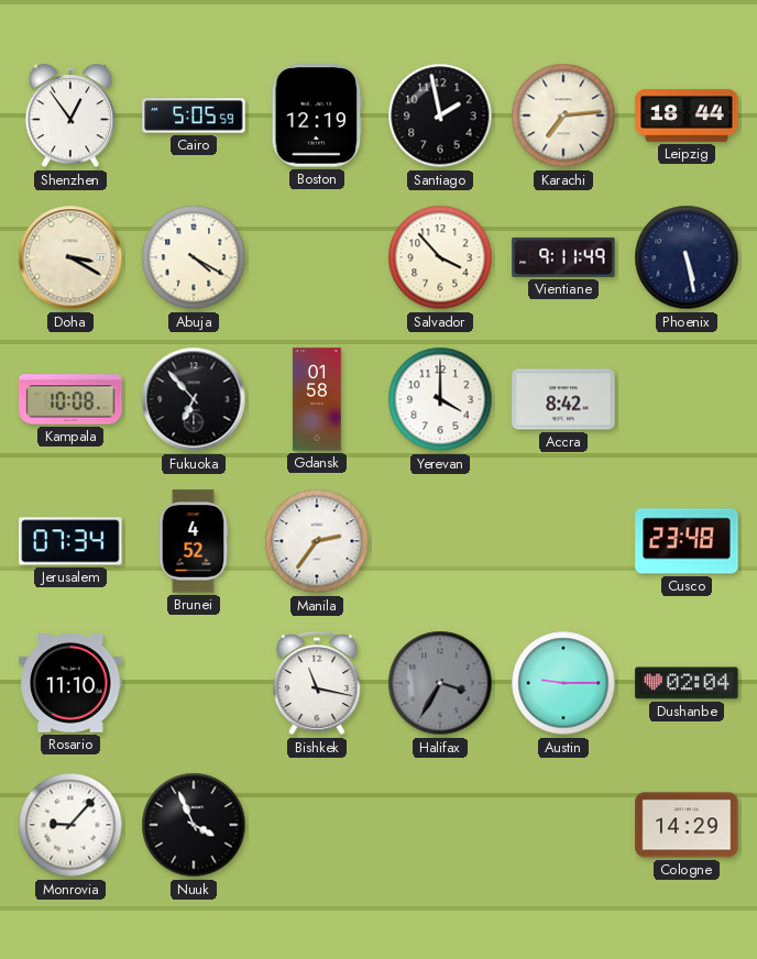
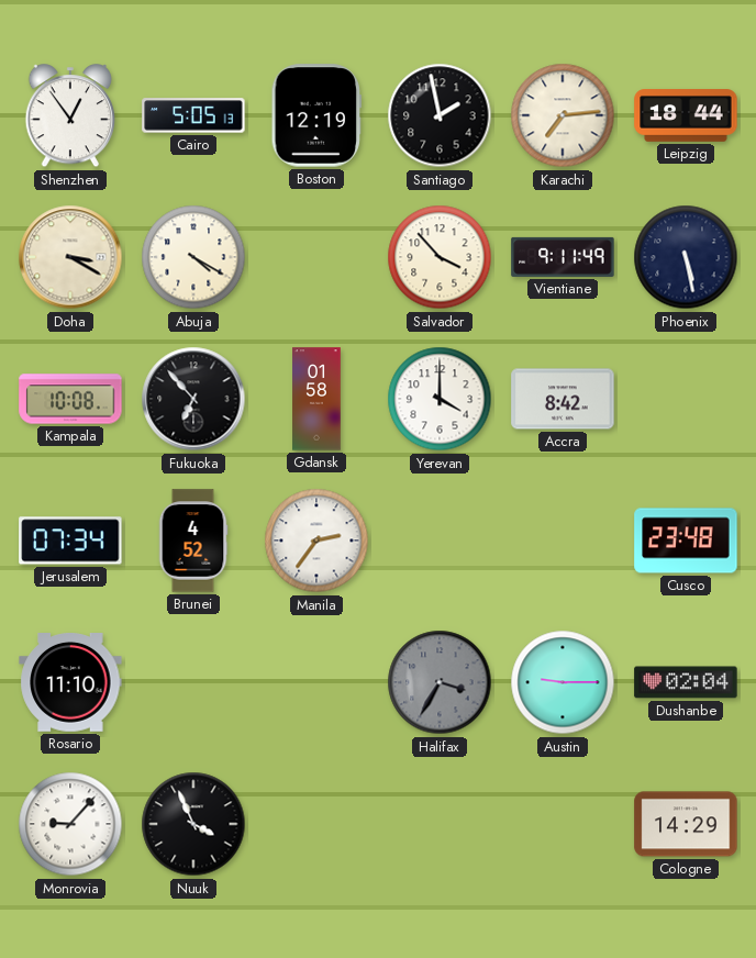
Cairo: 5:05:59 -> 5:05:13 (193, 115)
Bishkek: 11:17 -> none (317, 684)
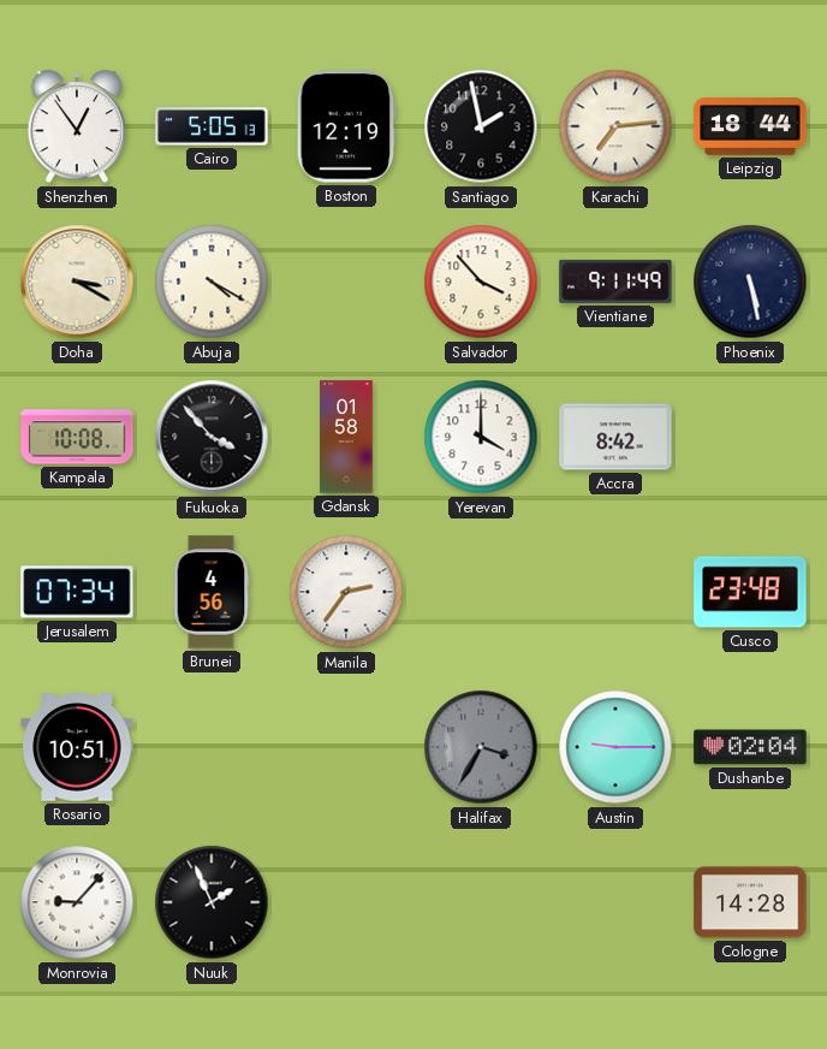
Fukuoka: 6:53 -> 3:53 (212, 437)
Brunei: 4:52 -> 4:56 (212, 592)
Rosario: 11:10 -> 10:51 (77, 748)
Nuuk: 3:56 -> 1:56 (212, 902)
Cologne: 14:29 -> 14:28 (750, 902)
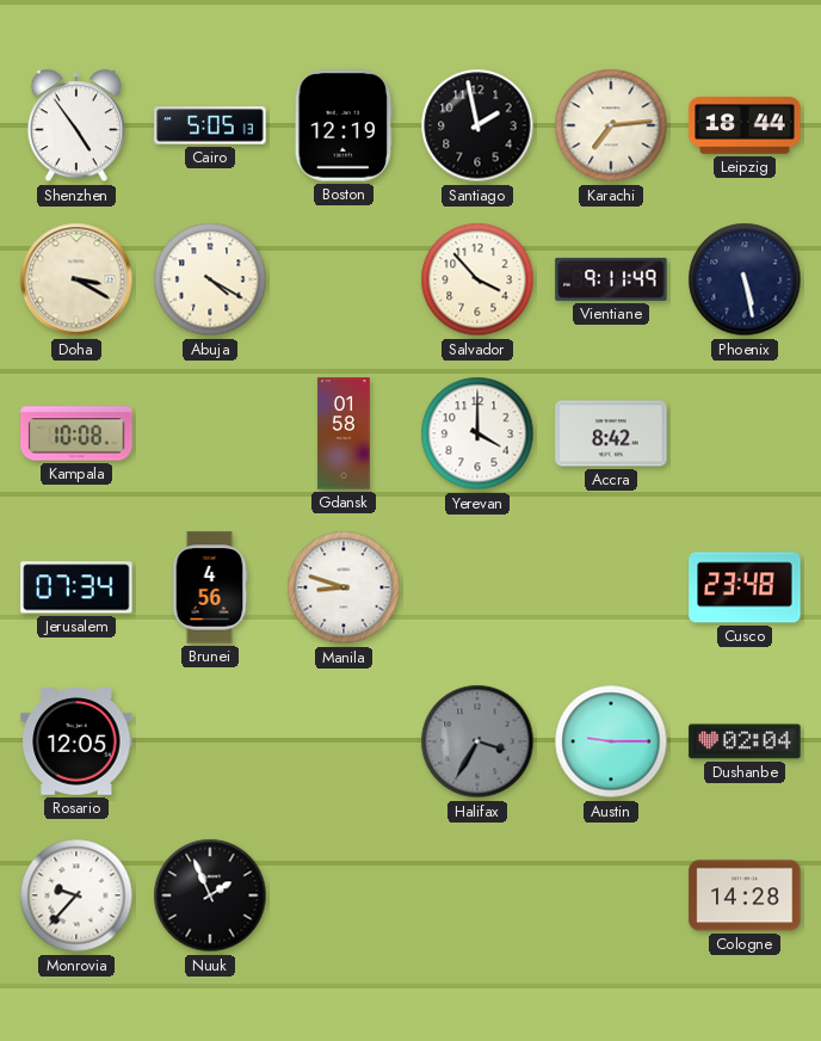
Shenzhen: 12:54 -> 4:54 (76, 127)
Fukuoka: 3:53 -> none (212, 437)
Manila: 2:36 -> 8:48 (344, 587)
Rosario: 10:51 -> 12:05 (76, 743)
Monrovia: 9:07 -> 9:37 (76, 895)
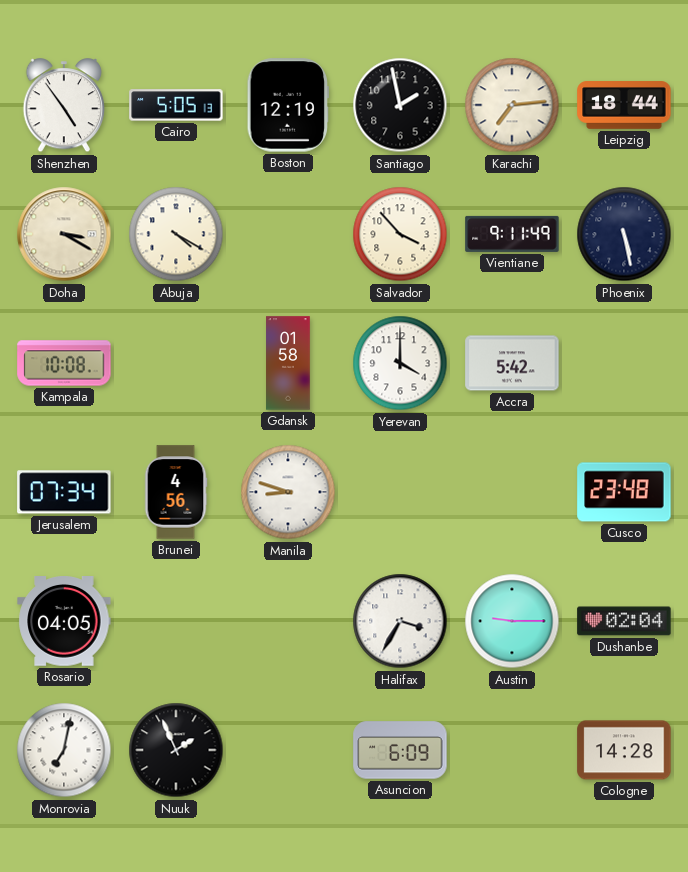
Accra: 8:42 -> 5:42 (512, 363)
Rosario: 12:05 -> 04:05 (64, 622)
Halifax dial: grey -> white (400, 621)
Monrovia: 9:37 -> 7:02 (64, 750)
Asuncion: none -> 6:09 (400, 750)
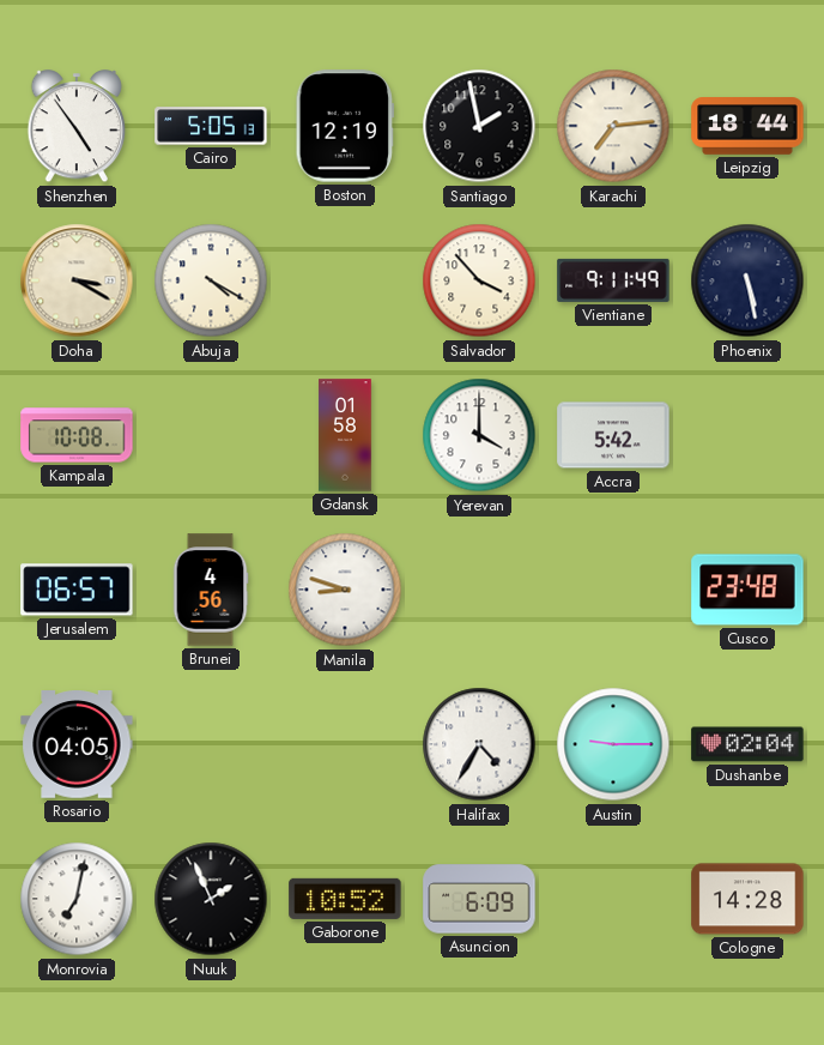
Jerusalem: 07:34 -> 06:57 (77, 590)
Halifax: 3:35 -> 4:35 (479, 744)
Gaborone: none -> 10:52 (345, 899)
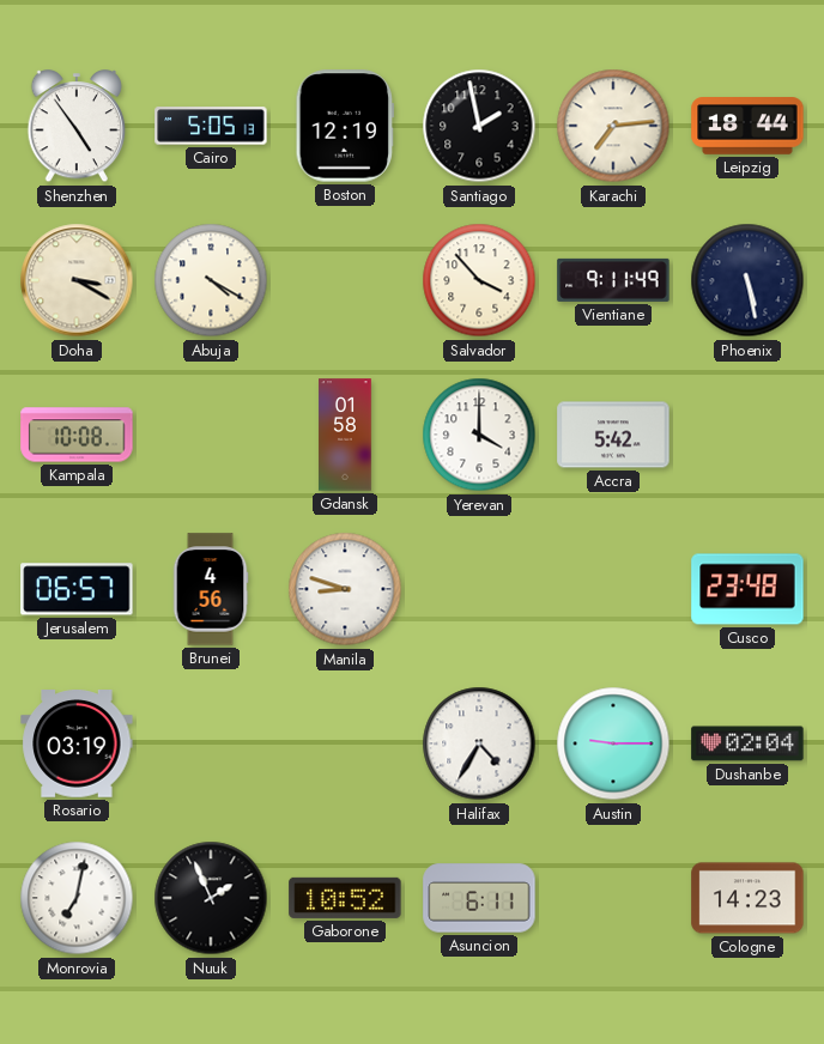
Rosario: 04:05 -> 03:19 (77, 745)
Asuncion: 6:09 -> 6:11 (479, 898)
Cologne: 14:28 -> 14:23 (747, 898)
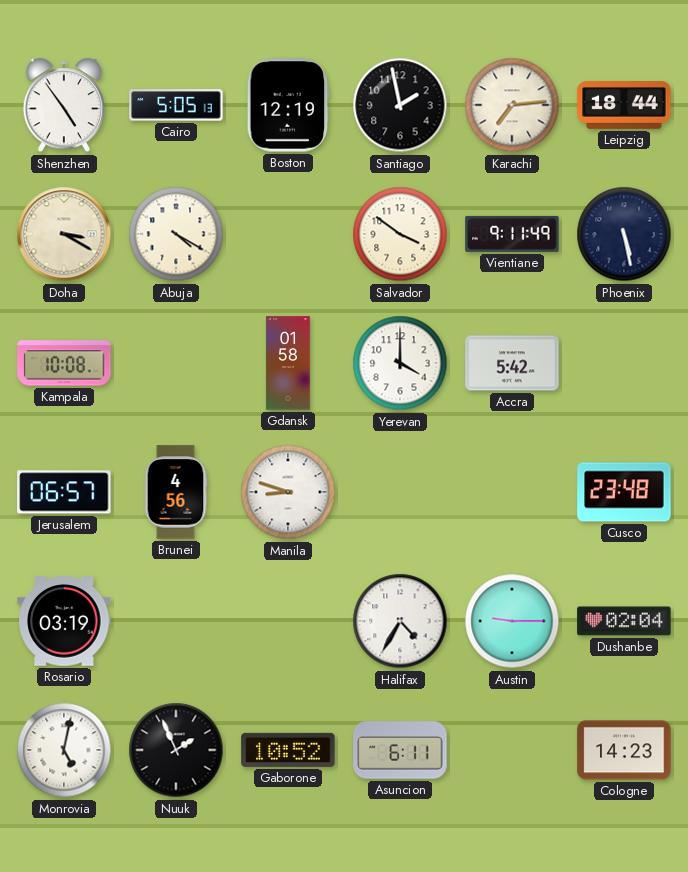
Salvador: 3:53 -> 3:51 (400, 234)
Monrovia: 7:02 -> 5:02 (64, 750)
